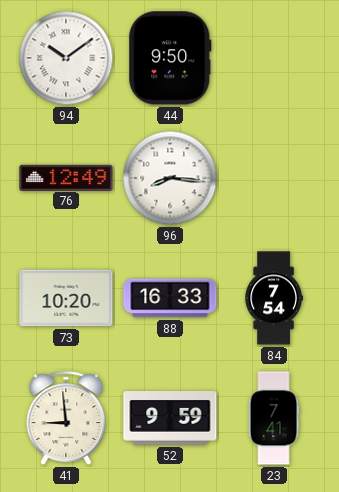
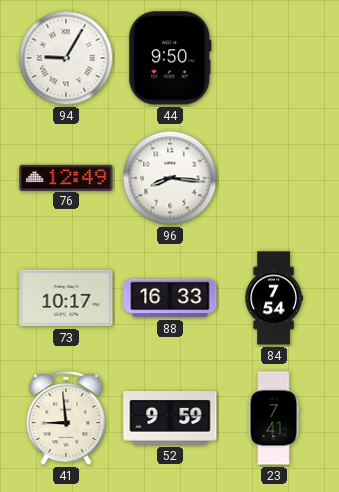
94: 10:09 -> 9:05 (66, 58)
73: 10:20 -> 10:17 (66, 298)
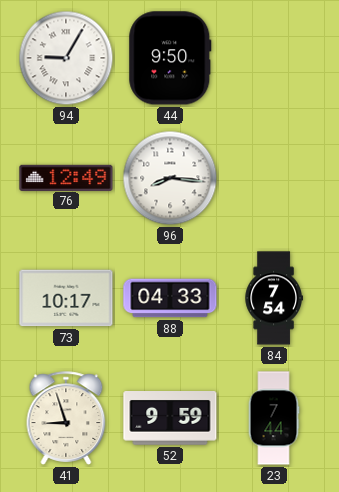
88: 16:33 -> 04:33 (170, 298)
41: 8:59 -> 8:57 (66, 418)
23: 7:41 -> 7:44 (274, 418)
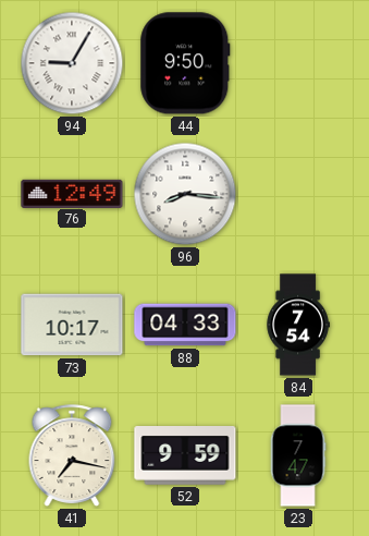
41: 8:57 -> 7:17 (72, 455)
23: 7:44 -> 7:47 (298, 455)
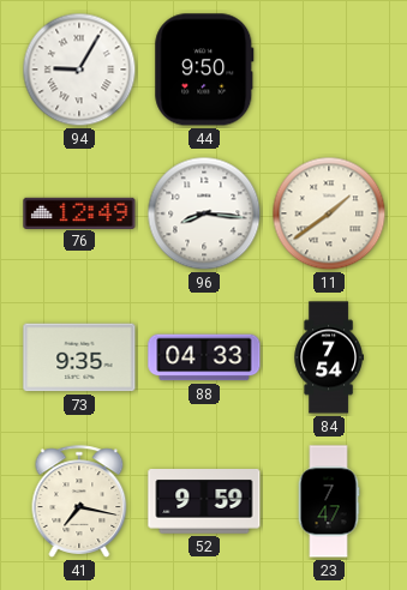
11: none -> 1:39 (329, 213)
73: 10:17 -> 9:35 (79, 357)
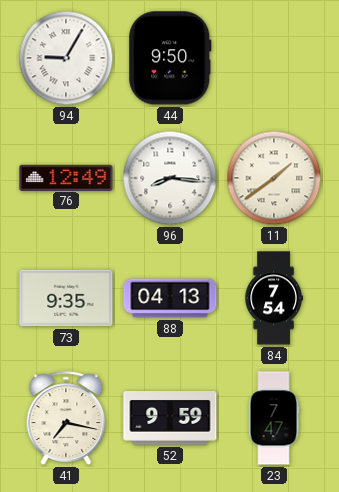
88: 04:33 -> 04:13 (170, 298)
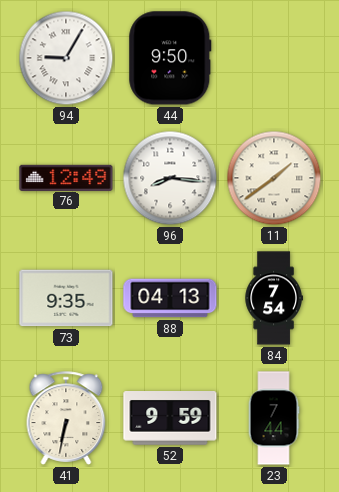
41: 7:17 -> 6:32 (66, 418)
23: 7:47 -> 7:44 (274, 418)
